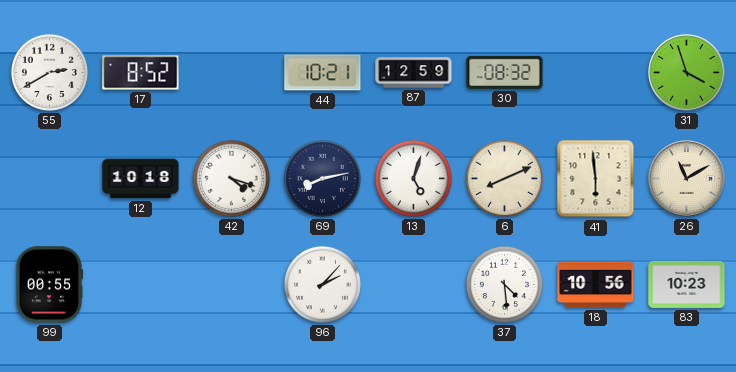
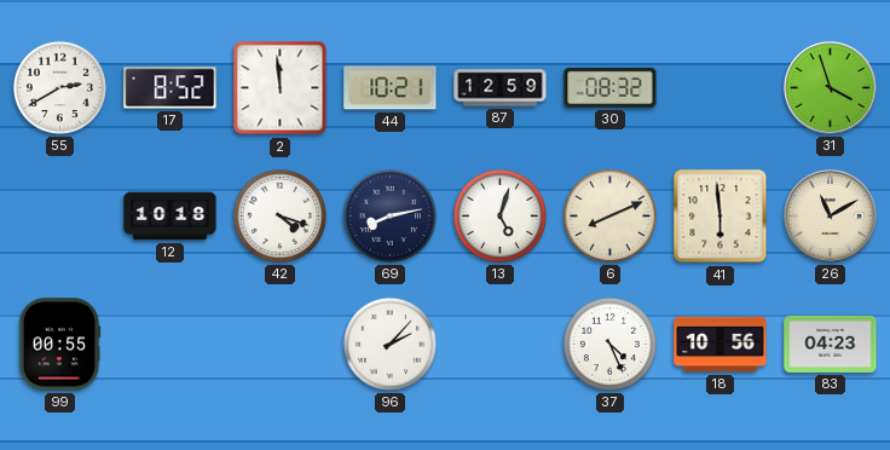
2: none -> 11:59 (281, 88)
37: 4:29 -> 4:26 (609, 344)
83: 10:23 -> 04:23 (831, 344)
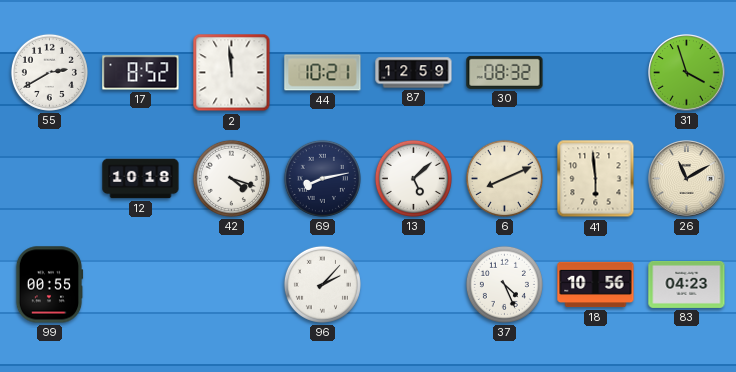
13: 5:03 -> 5:08 (413, 178)
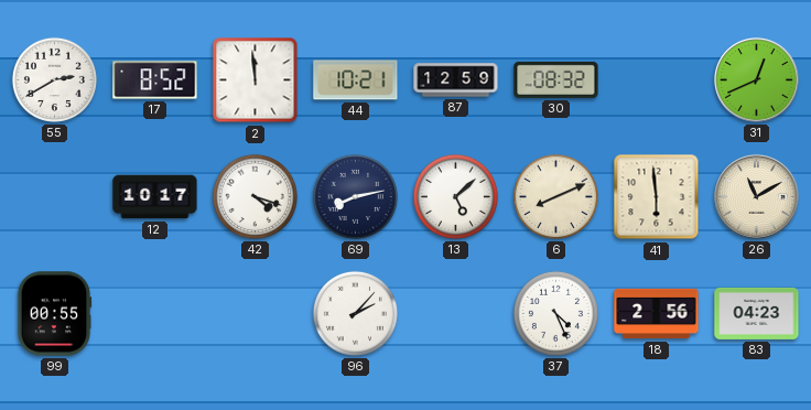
31: 3:57 -> 12:41 (757, 80)
12: 10:18 -> 10:17 (155, 197)
18: 10:56 -> 2:56 (657, 314)
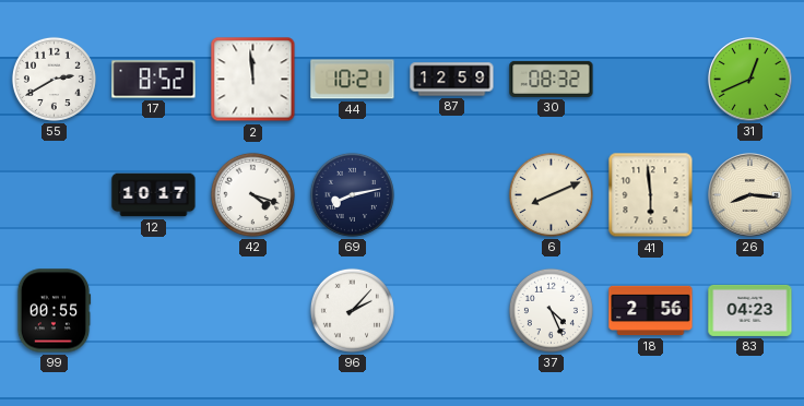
13: 5:08 -> none (455, 196)
26: 11:10 -> 8:16 (750, 195)
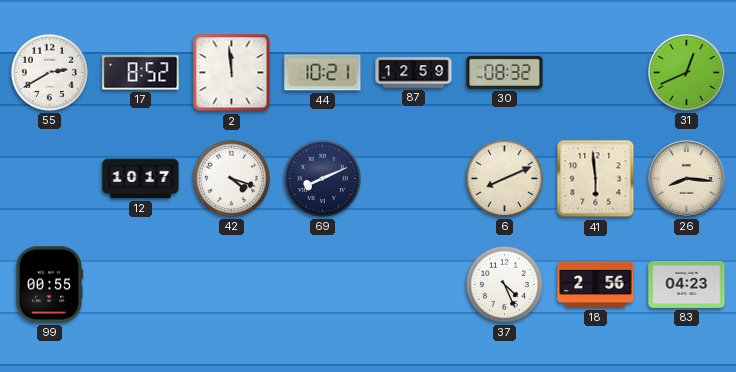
69: 8:13 -> 8:11 (322, 178)
96: 2:07 -> none (352, 310)
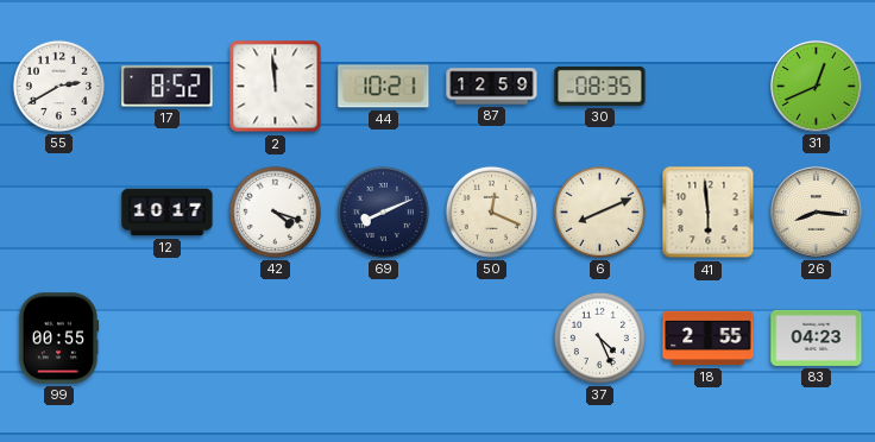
30: 08:32 -> 08:35 (600, 86)
50: none -> 12:19 (491, 211)
18: 2:56 -> 2:55 (709, 339)
